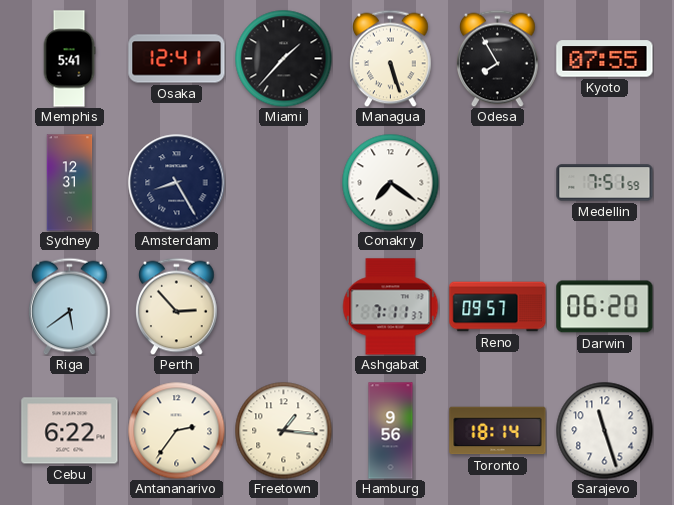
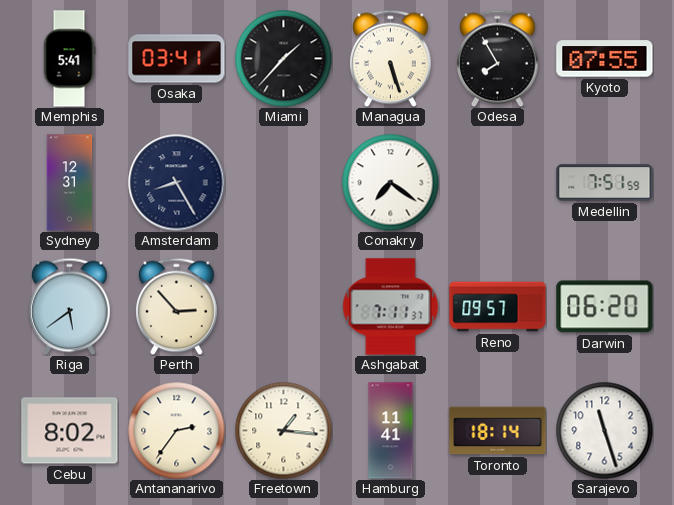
Osaka: 12:41 -> 03:41 (177, 59)
Cebu: 6:22 -> 8:02 (70, 431)
Hamburg: 9:56 -> 11:41 (391, 431)
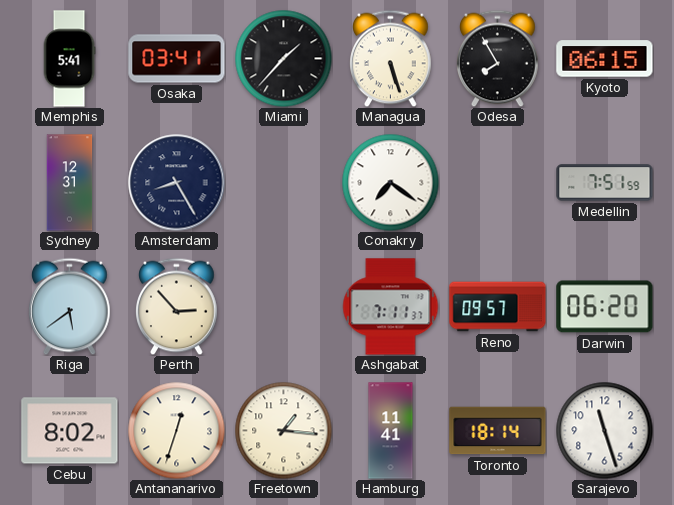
Kyoto: 07:55 -> 06:15 (605, 59)
Antananarivo: 2:36 -> 12:33 (176, 430)
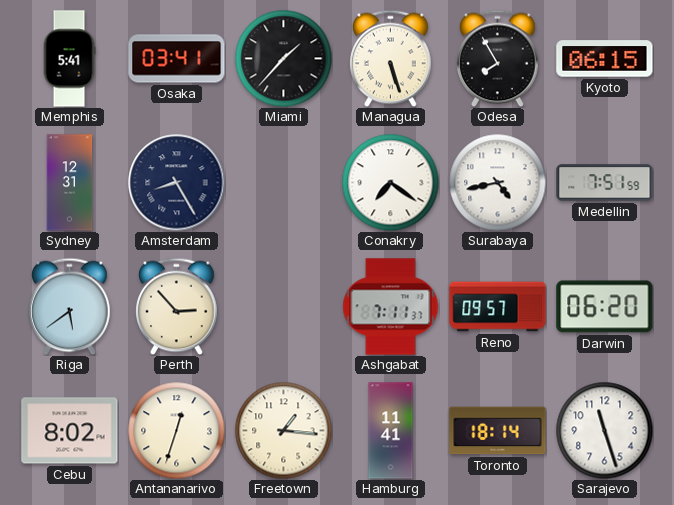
Surabaya: none -> 4:43 (497, 182)
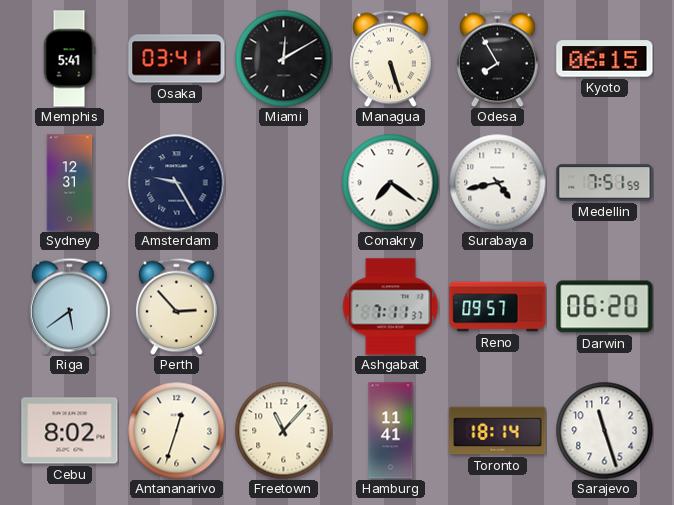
Miami: 1:37 -> 12:10 (283, 58)
Amsterdam: 8:25 -> 9:25 (177, 183)
Freetown: 1:16 -> 11:07 (283, 430)
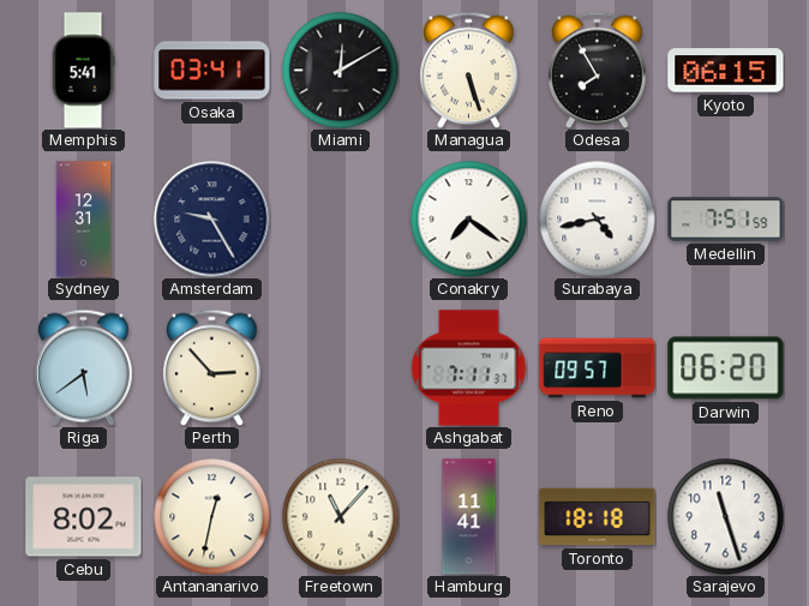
Antananarivo: 12:33 -> 12:32 (211, 516)
Toronto: 18:14 -> 18:18 (598, 517)
